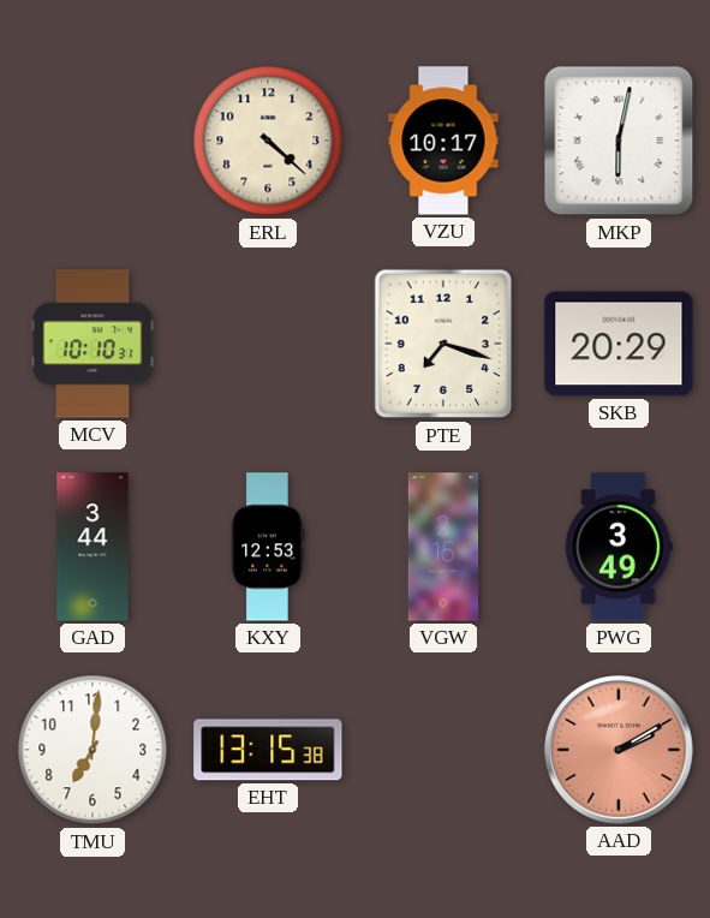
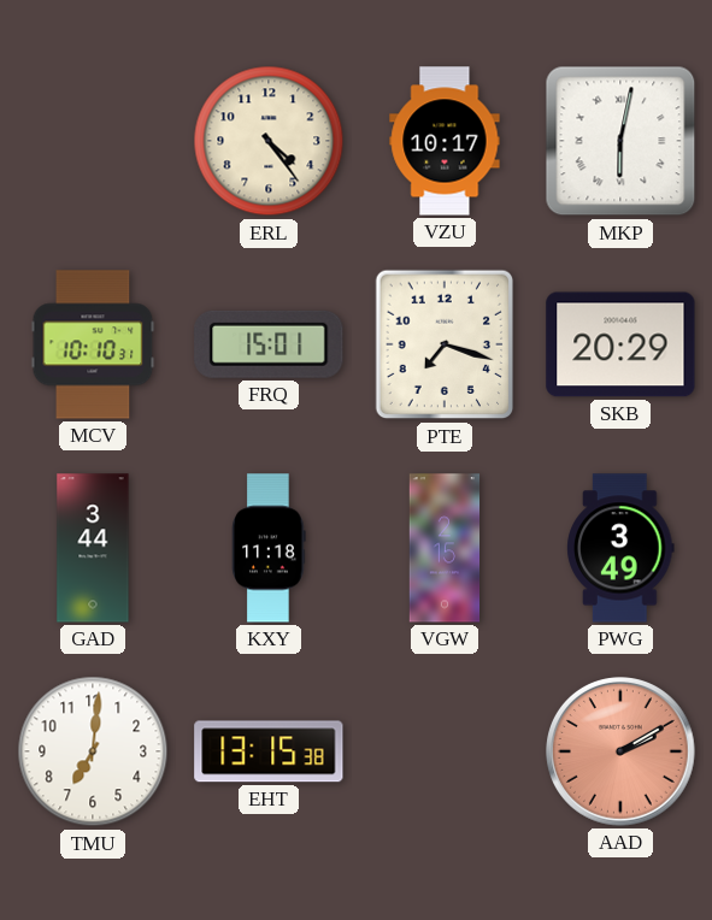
ERL: 4:22 -> 4:24 (269, 141)
FRQ: none -> 15:01 (269, 344)
KXY: 12:53 -> 11:18 (269, 548)
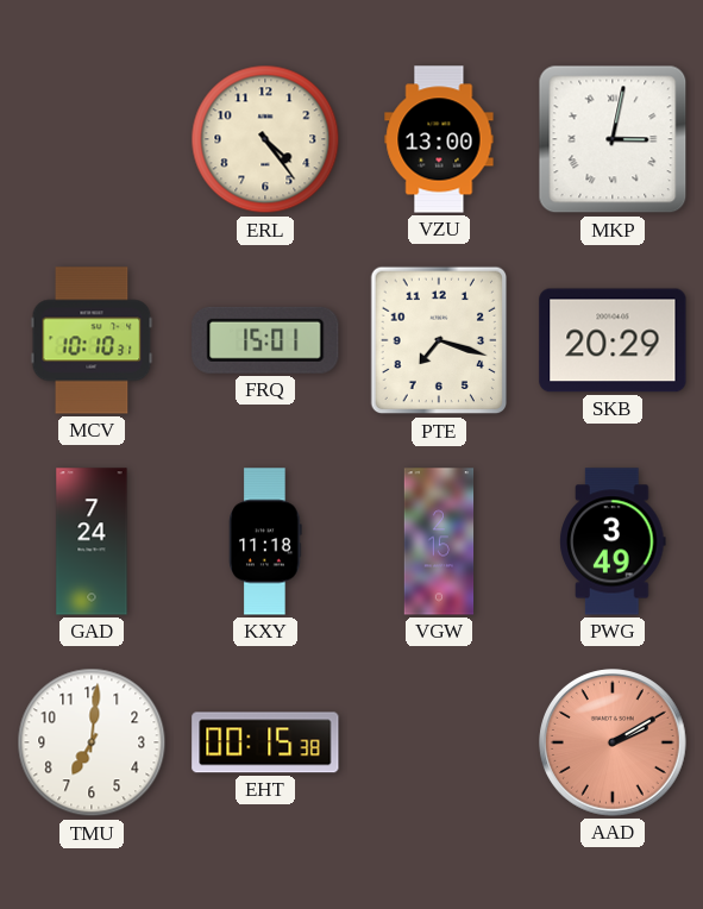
VZU: 10:17 -> 13:00 (439, 139)
MKP: 6:02 -> 3:02 (613, 139)
GAD: 3:44 -> 7:24 (92, 541)
EHT: 13:15 -> 00:15 (265, 742)
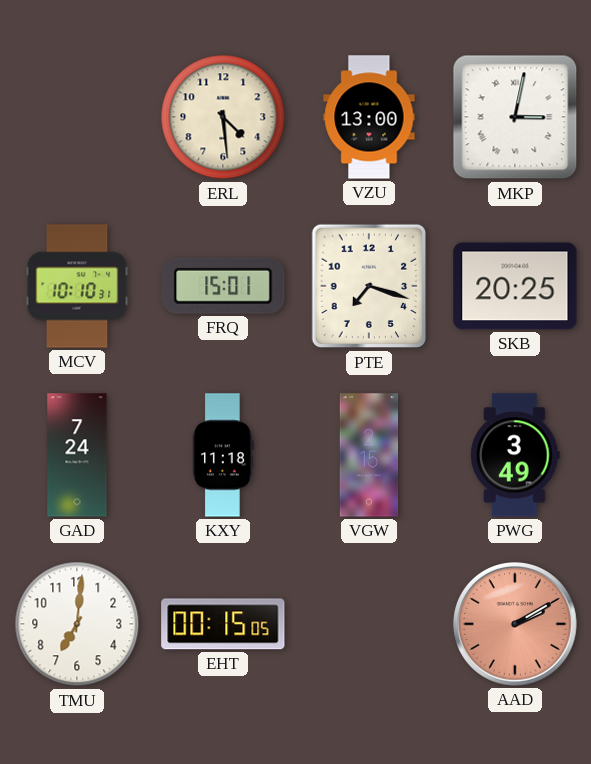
ERL: 4:24 -> 4:29 (223, 117)
SKB: 20:29 -> 20:25 (515, 286)
EHT: 00:15:38 -> 00:15:05 (223, 624)
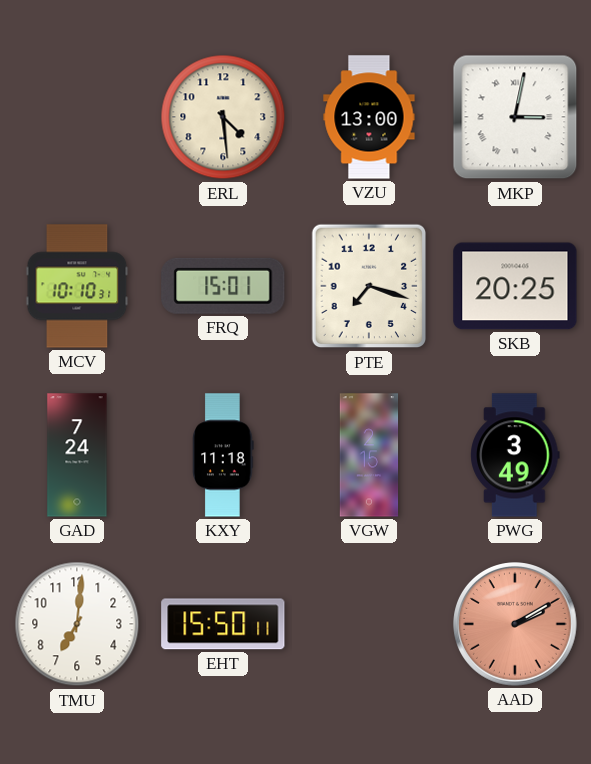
EHT: 00:15 -> 15:50 (223, 624)
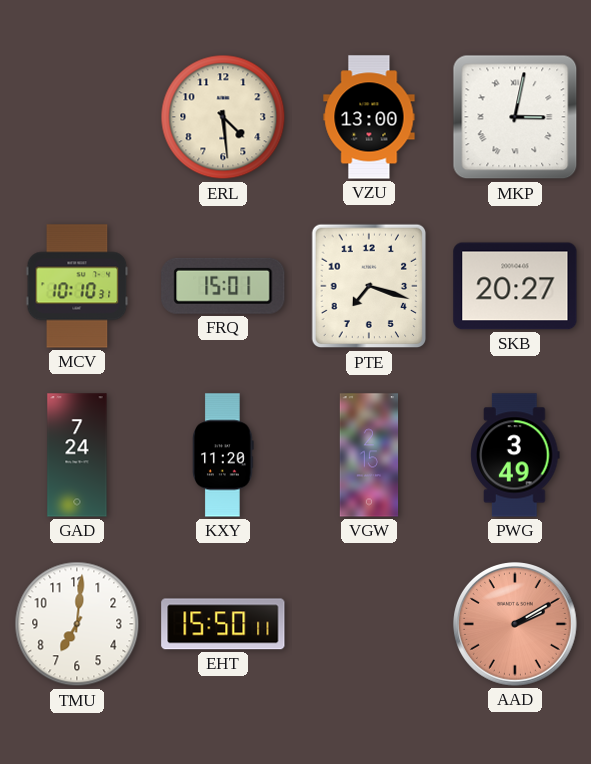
SKB: 20:25 -> 20:27 (515, 286)
KXY: 11:18 -> 11:20 (223, 455)
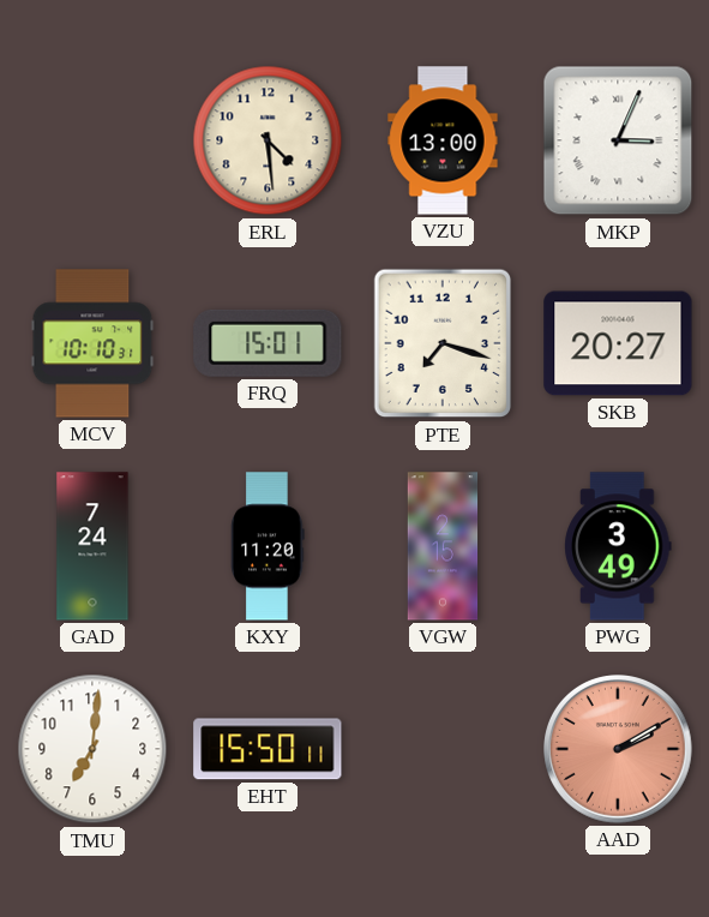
MKP: 3:02 -> 3:04 (618, 140)
